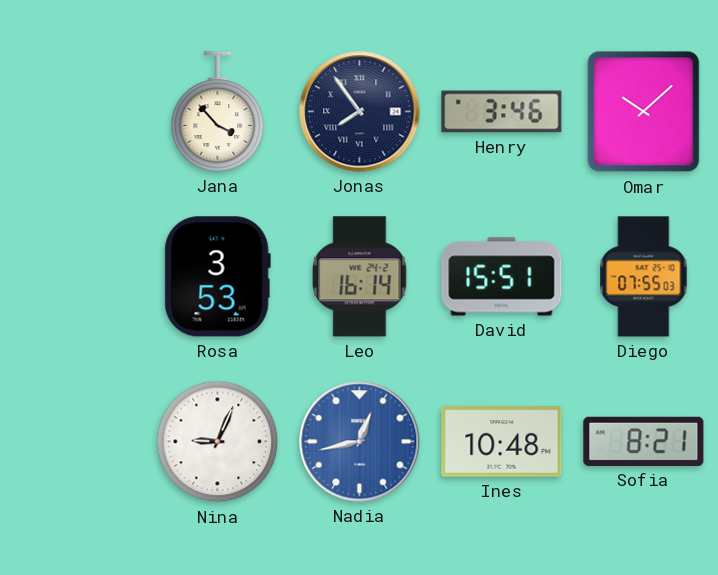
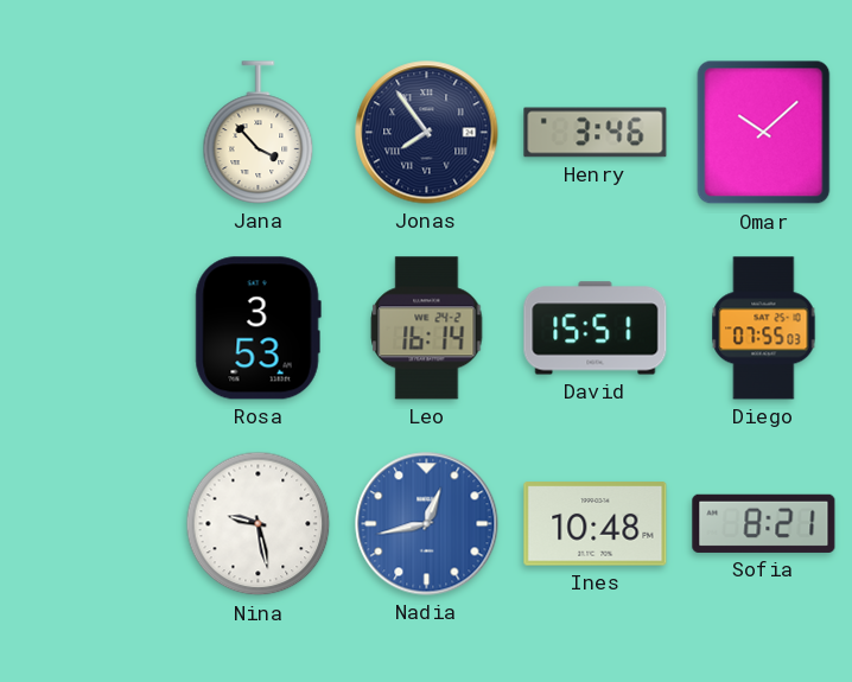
Nina: 9:04 -> 9:28 (259, 524)
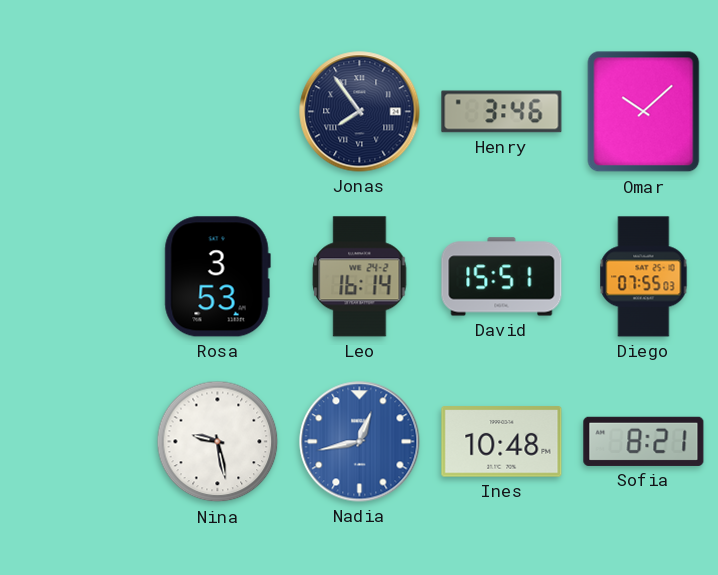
Jana: 3:53 -> none (259, 133)
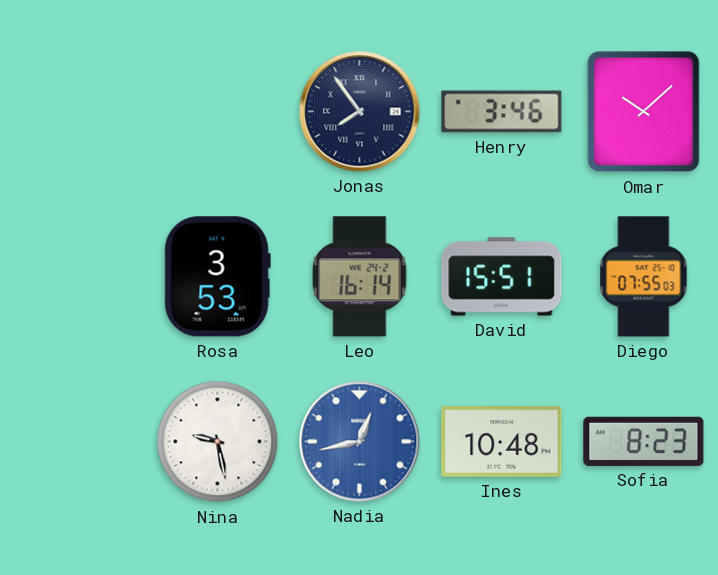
Sofia: 8:21 -> 8:23 (644, 441)
